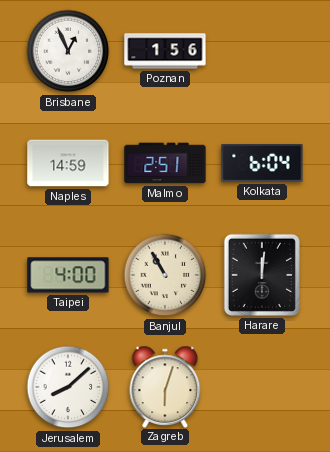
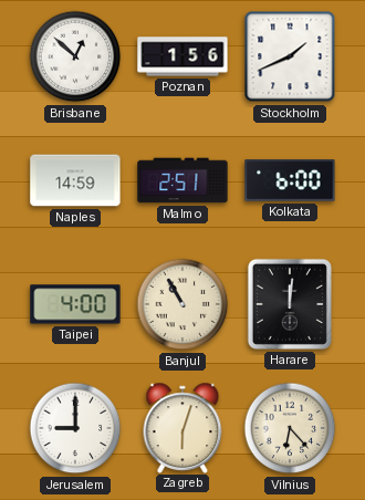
Brisbane: 12:56 -> 12:52 (75, 56)
Stockholm: none -> 1:41 (290, 56)
Kolkata: 6:04 -> 6:00 (290, 180)
Jerusalem: 8:08 -> 9:00 (75, 428)
Vilnius: none -> 6:23 (290, 428)
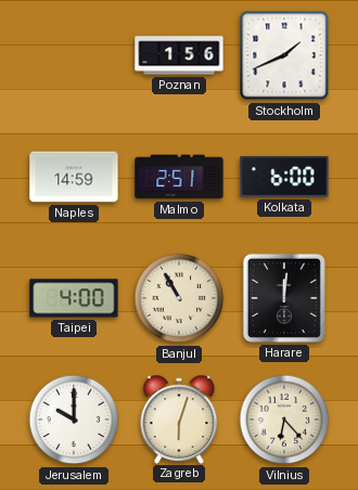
Brisbane: 12:52 -> none (75, 56)
Jerusalem: 9:00 -> 10:00 (74, 420)
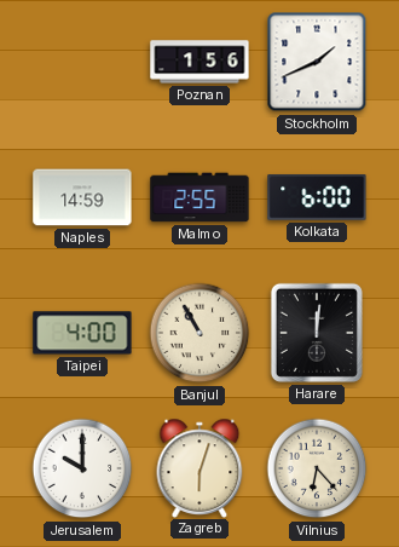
Malmo: 2:51 -> 2:55 (199, 197)
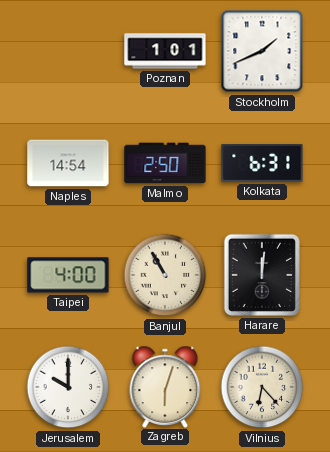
Poznan: 1:56 -> 1:01 (165, 51)
Naples: 14:59 -> 14:54 (68, 163)
Malmo: 2:55 -> 2:50 (165, 163)
Kolkata: 6:00 -> 6:31 (262, 163)
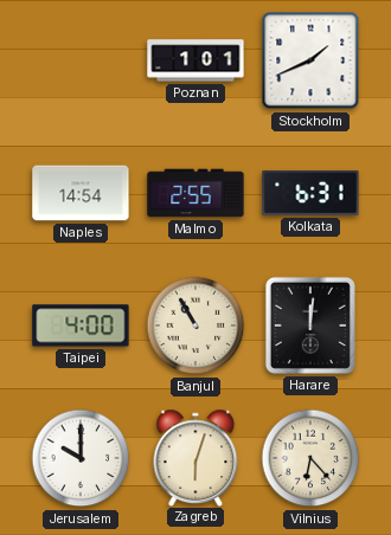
Malmo: 2:50 -> 2:55 (195, 193)
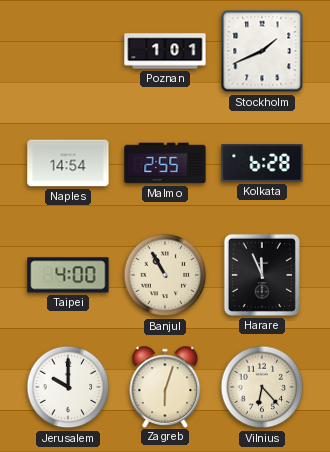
Kolkata: 6:31 -> 6:28 (262, 163)
Harare: 12:01 -> 11:56 (262, 275)
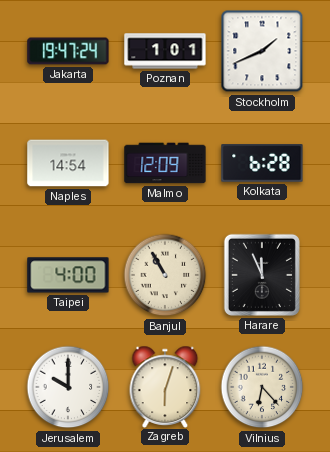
Jakarta: none -> 19:47 (68, 51)
Malmo: 2:55 -> 12:09 (165, 163)
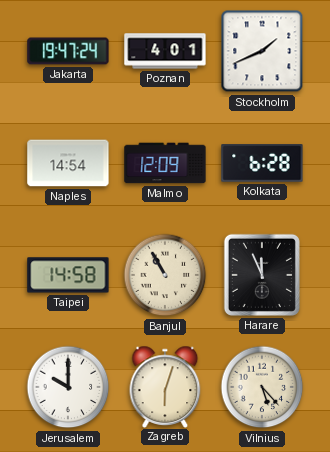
Poznan: 1:01 -> 4:01 (165, 51)
Taipei: 4:00 -> 14:58 (68, 275)
Vilnius: 6:23 -> 5:23 (262, 387)
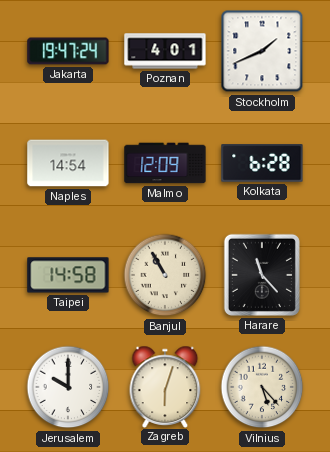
Harare: 11:56 -> 11:23 (262, 275)
